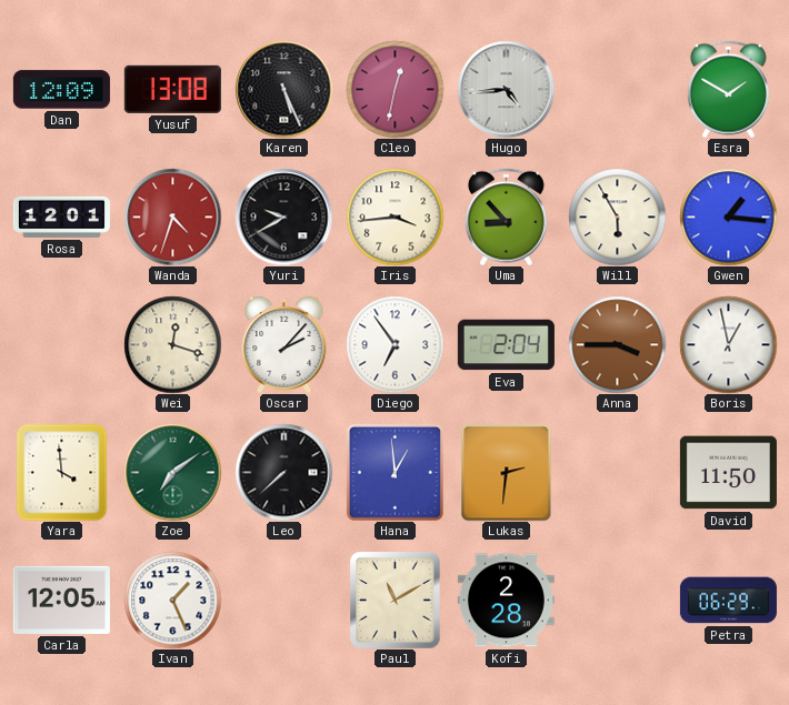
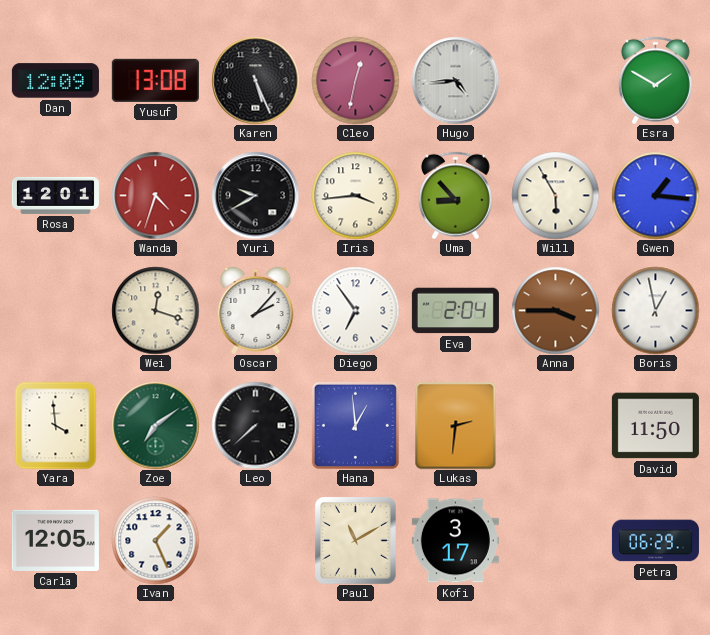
Kofi: 2:28 -> 3:17 (455, 541)
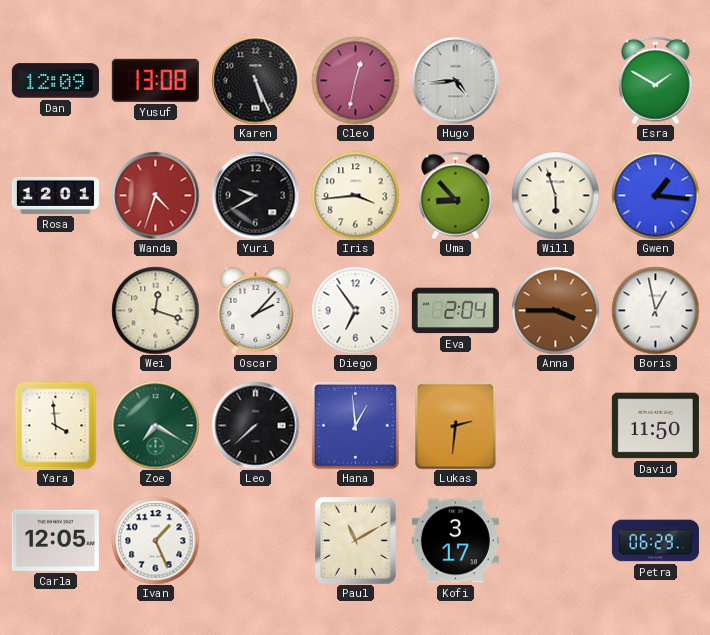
Will: 5:55 -> 5:57 (555, 195)
Zoe: 7:09 -> 7:20 (155, 425)
